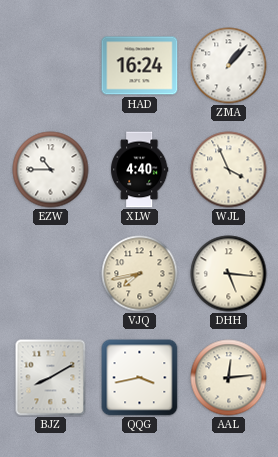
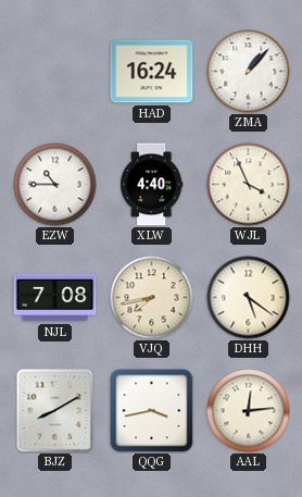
NJL: none -> 7:08 (55, 298)
DHH: 5:16 -> 5:21 (249, 298)
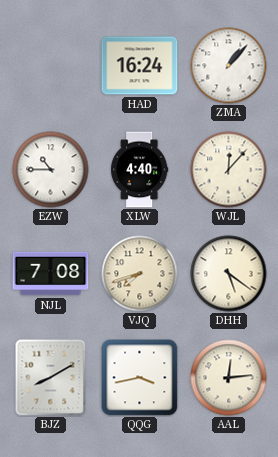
WJL: 3:56 -> 12:07 (229, 170)
VJQ: 7:43 -> 7:42 (140, 274)
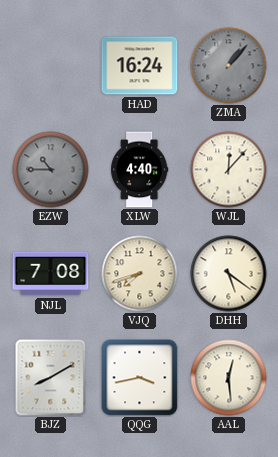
ZMA dial: white -> grey (229, 66)
EZW dial: white -> grey (51, 170)
AAL: 12:14 -> 12:29 (229, 378)
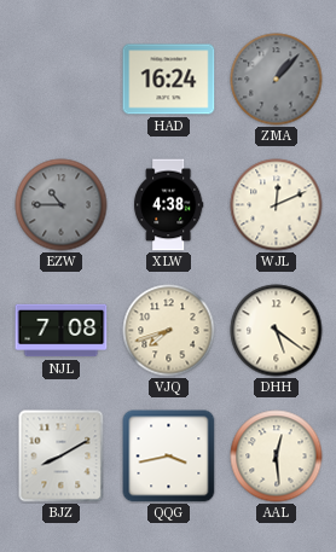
XLW: 4:40 -> 4:38 (169, 205)
WJL: 12:07 -> 12:11 (277, 205)
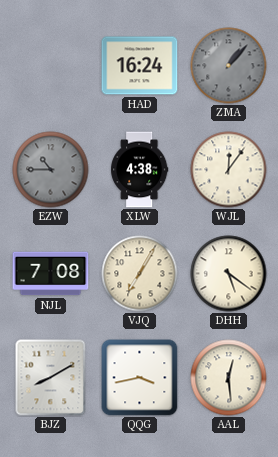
WJL: 12:11 -> 12:06 (229, 170)
VJQ: 7:42 -> 7:05 (140, 274)
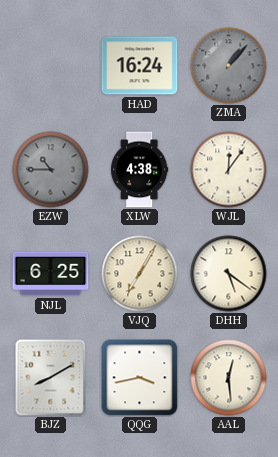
NJL: 7:08 -> 6:25 (51, 274)
